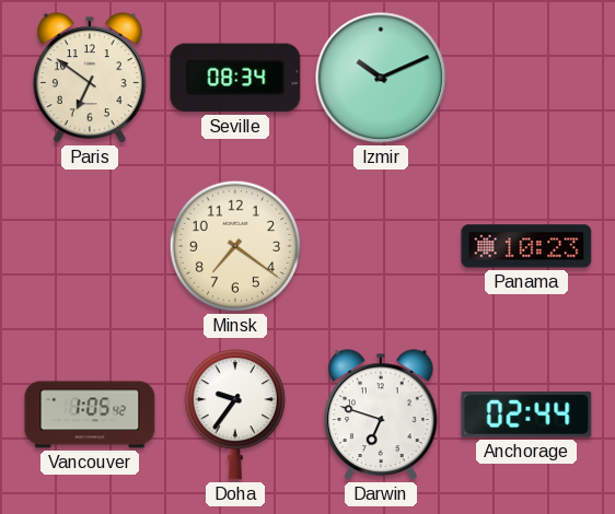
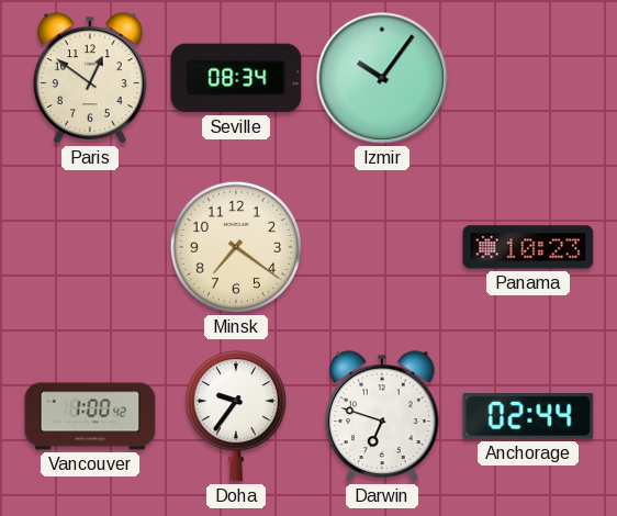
Paris: 6:51 -> 12:51 (91, 78)
Izmir: 10:11 -> 10:06 (382, 78)
Vancouver: 1:05 -> 1:00 (90, 416)
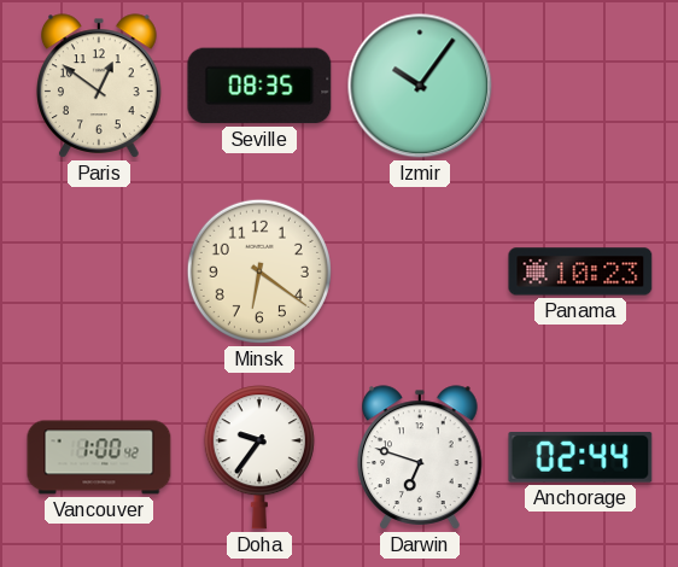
Seville: 08:34 -> 08:35 (259, 86)
Minsk: 7:21 -> 6:21 (259, 271)
